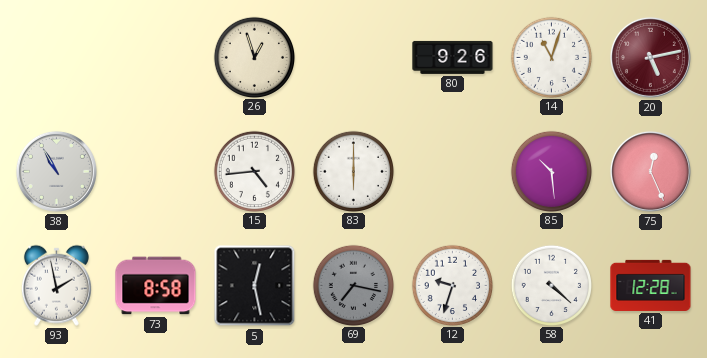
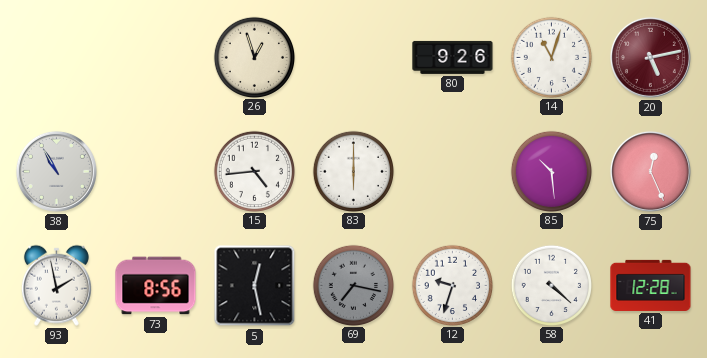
73: 8:58 -> 8:56 (156, 286)
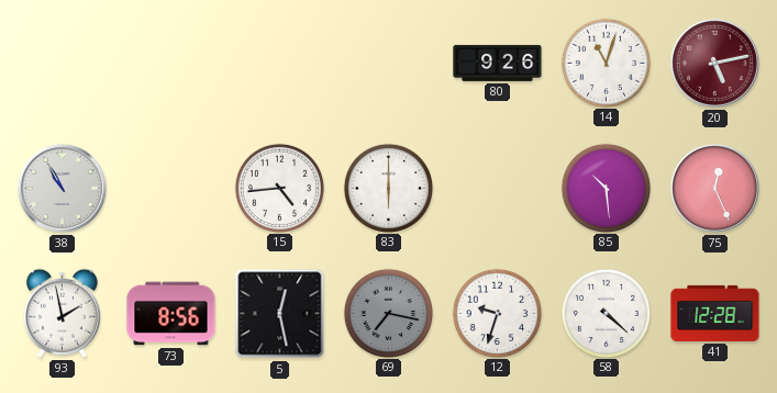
26: 12:57 -> none (254, 57)
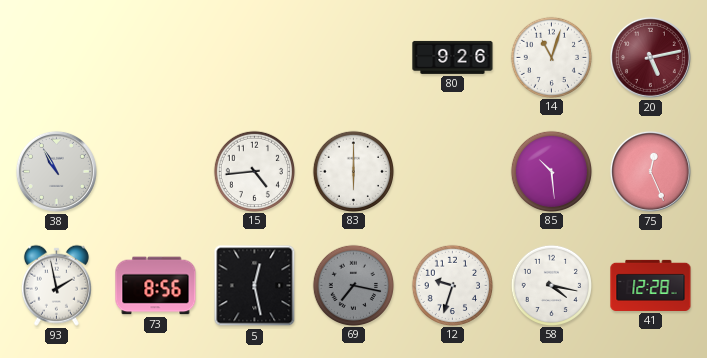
58: 4:22 -> 4:17 (551, 285)
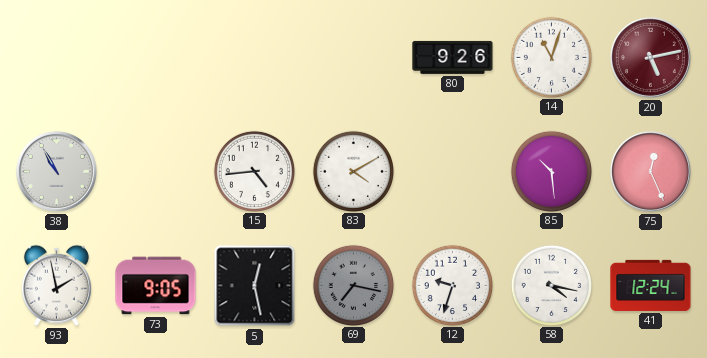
83: 6:00 -> 4:10 (353, 171)
73: 8:56 -> 9:05 (156, 286)
41: 12:28 -> 12:24 (651, 285)
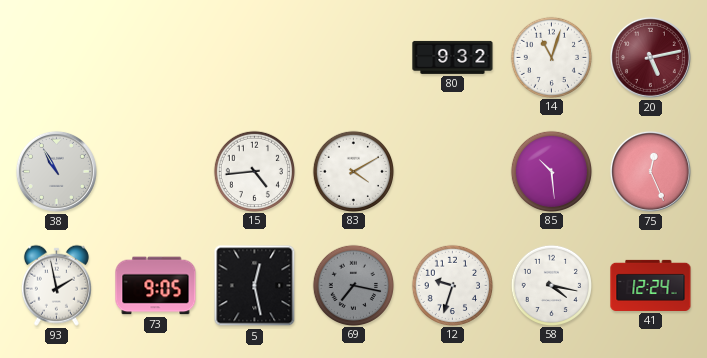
80: 9:26 -> 9:32 (453, 57)
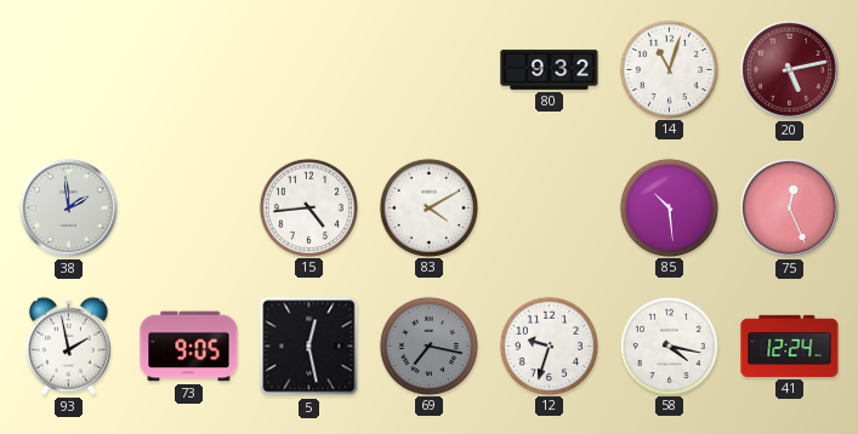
38: 10:55 -> 1:59 (68, 207)
